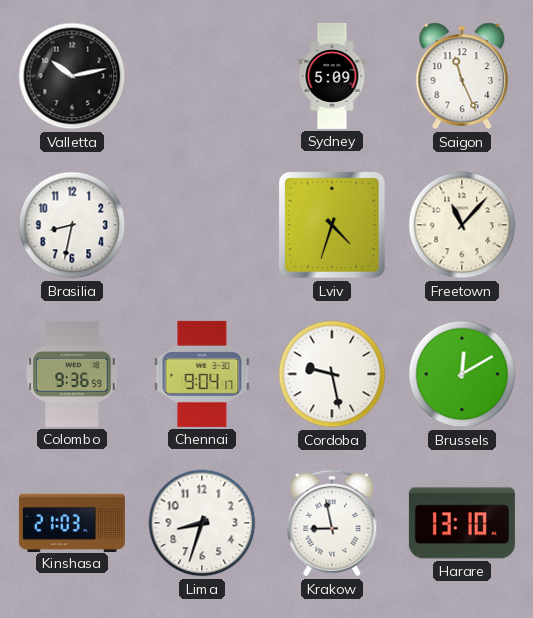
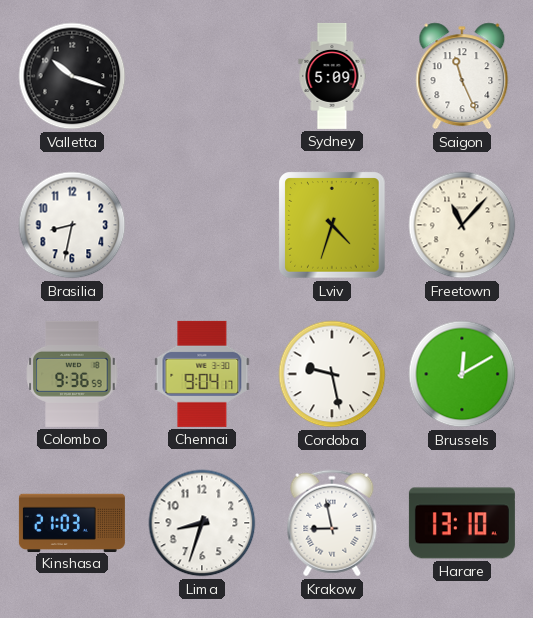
Valletta: 10:13 -> 10:18 (72, 76)
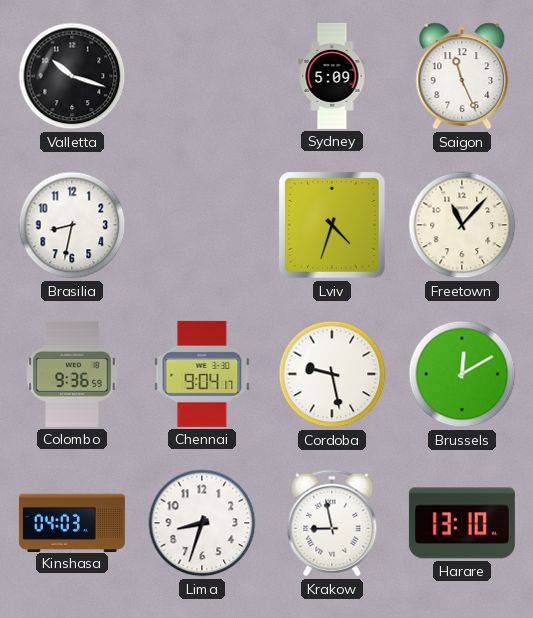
Kinshasa: 21:03 -> 04:03 (72, 522)
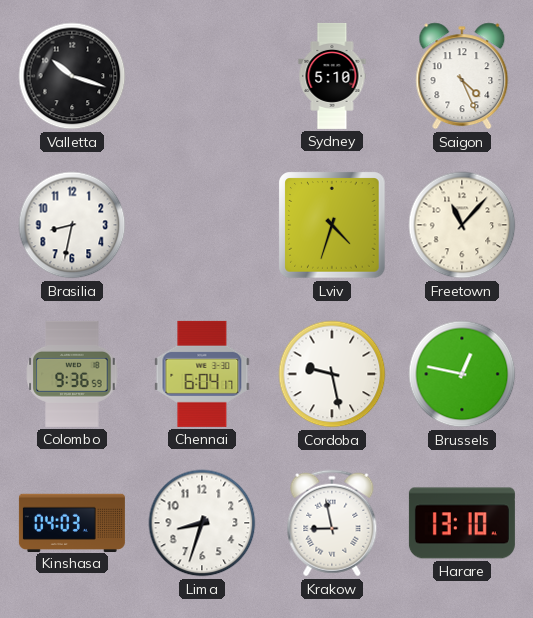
Sydney: 5:09 -> 5:10 (332, 76)
Saigon: 11:26 -> 4:26 (462, 76)
Chennai: 9:04 -> 6:04 (202, 374)
Brussels: 12:10 -> 12:47 (462, 374)
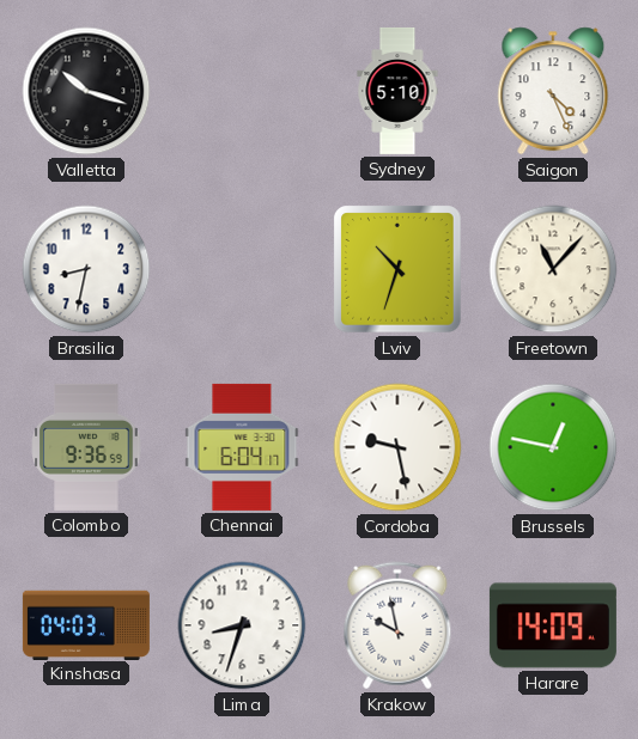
Lviv: 4:33 -> 10:33 (397, 269)
Krakow: 8:58 -> 9:58 (397, 625)
Harare: 13:10 -> 14:09 (553, 625)
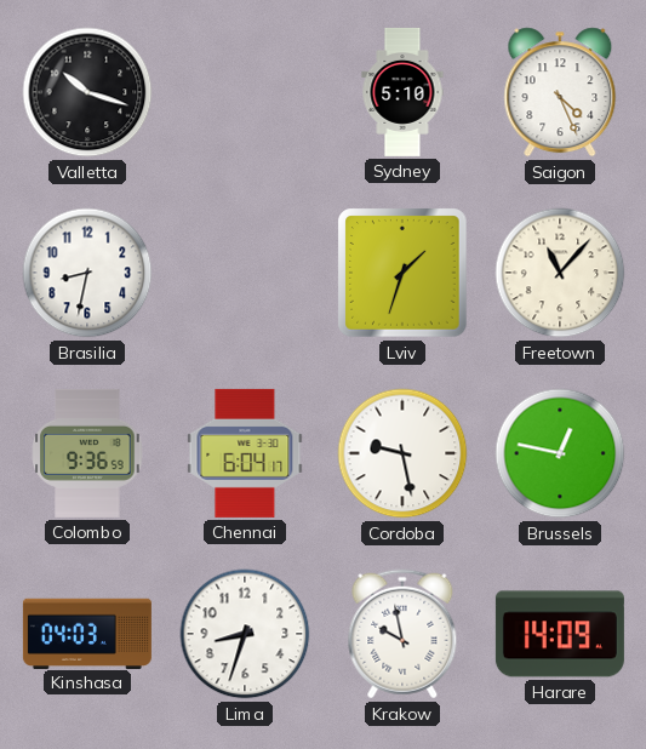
Lviv: 10:33 -> 1:33 (402, 273)
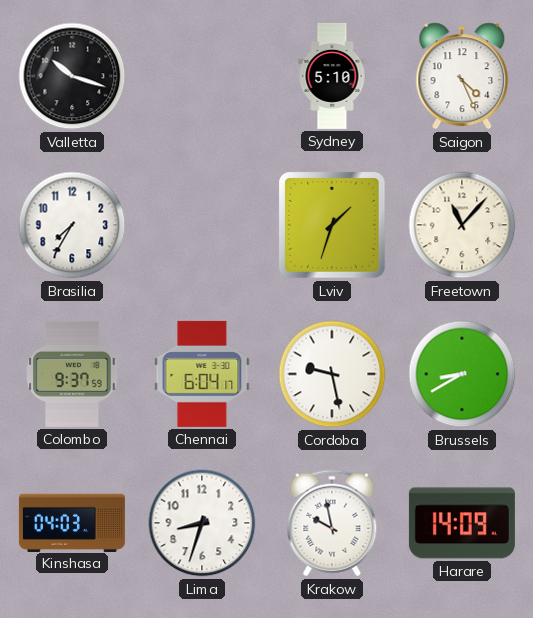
Brasilia: 8:32 -> 7:35 (72, 225)
Colombo: 9:36 -> 9:37 (72, 374)
Brussels: 12:47 -> 8:40 (462, 374)
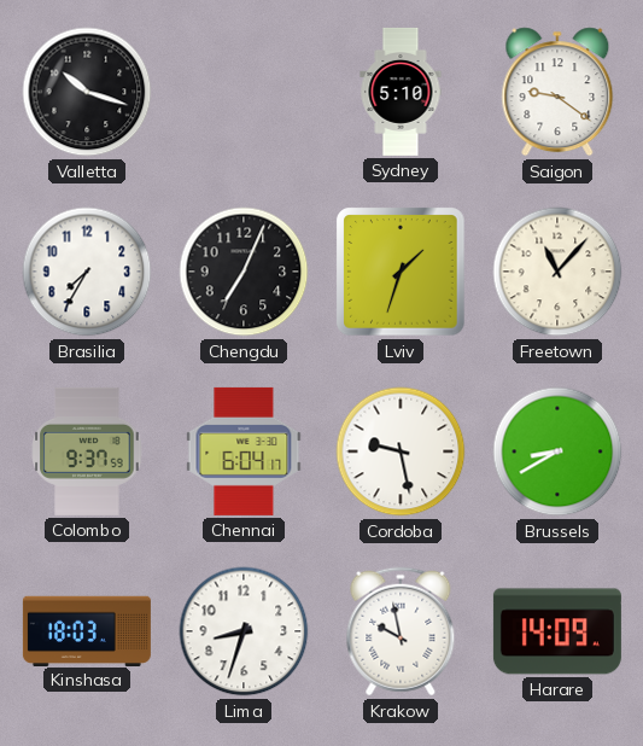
Saigon: 4:26 -> 9:21 (557, 92)
Chengdu: none -> 7:04 (244, 272)
Kinshasa: 04:03 -> 18:03 (87, 630)
